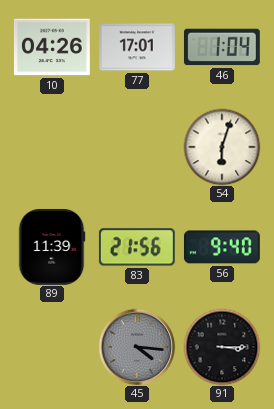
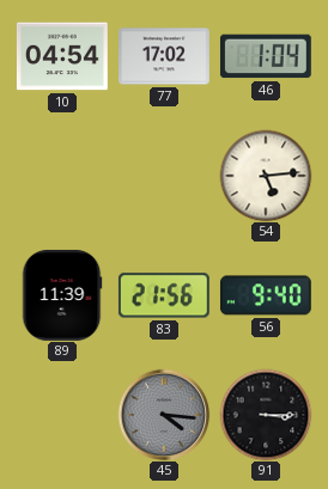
10: 04:26 -> 04:54 (62, 56)
77: 17:01 -> 17:02 (165, 56)
54: 6:03 -> 5:14 (266, 176)
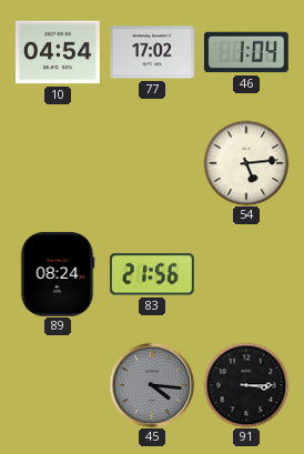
89: 11:39 -> 08:24 (58, 274)
56: 9:40 -> none (266, 295)
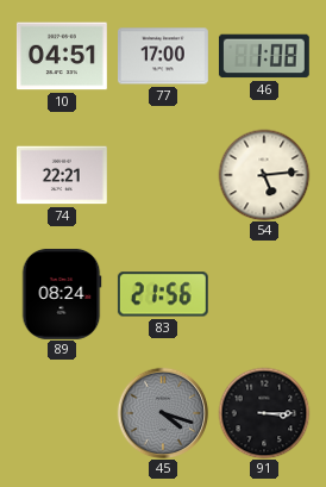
10: 04:54 -> 04:51 (62, 56)
77: 17:02 -> 17:00 (164, 56)
46: 1:04 -> 1:08 (264, 56)
74: none -> 22:21 (62, 175)
45: 4:16 -> 4:18 (163, 413)
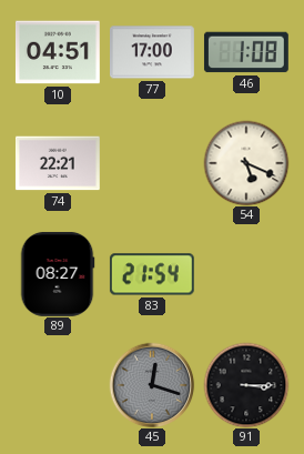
54: 5:14 -> 5:19 (246, 163)
89: 08:24 -> 08:27 (58, 274)
83: 21:56 -> 21:54 (152, 274)
45: 4:18 -> 12:18 (152, 385)
